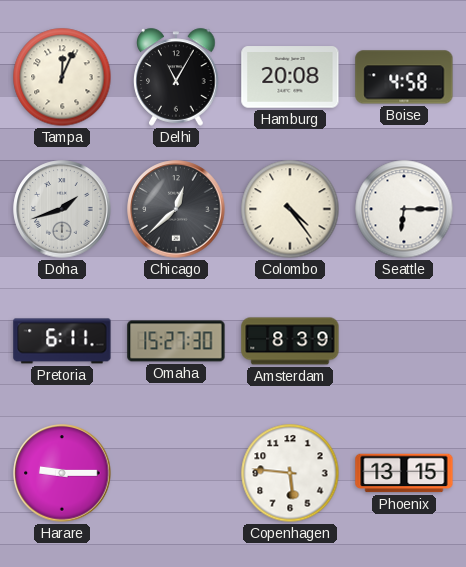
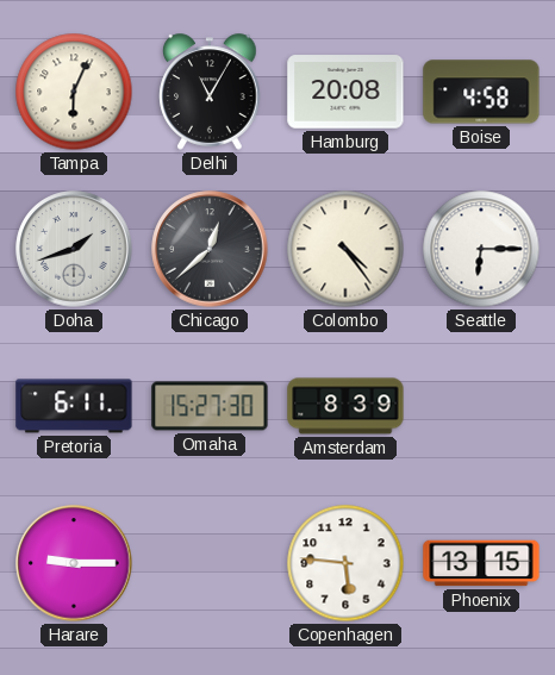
Tampa: 12:04 -> 6:04 (74, 92)
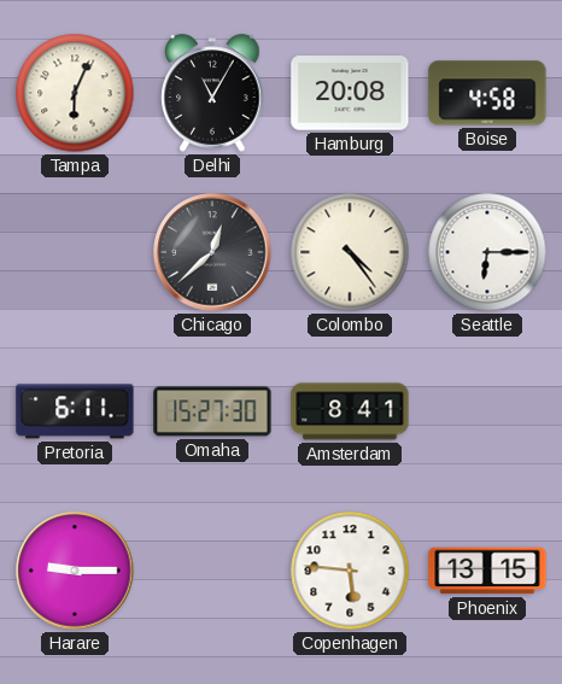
Doha: 1:42 -> none (74, 249)
Amsterdam: 8:39 -> 8:41 (350, 411)
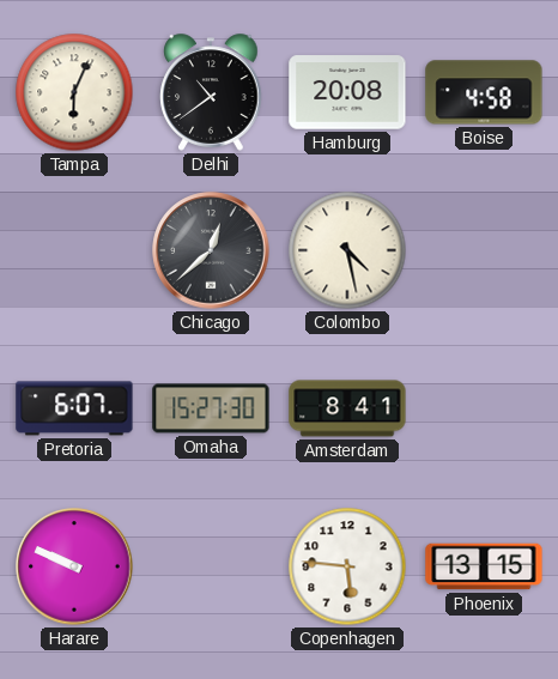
Delhi: 11:05 -> 10:39 (211, 92)
Colombo: 4:24 -> 4:28 (347, 250)
Seattle: 6:15 -> none (487, 252)
Pretoria: 6:11 -> 6:07 (74, 408)
Harare: 9:15 -> 9:49 (74, 566)
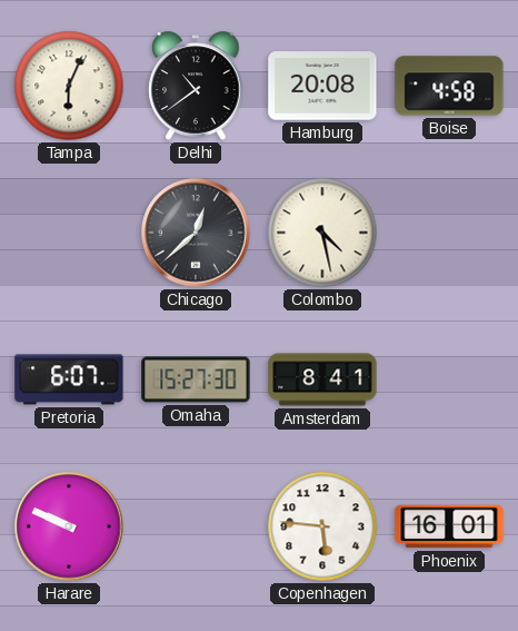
Phoenix: 13:15 -> 16:01 (449, 526)
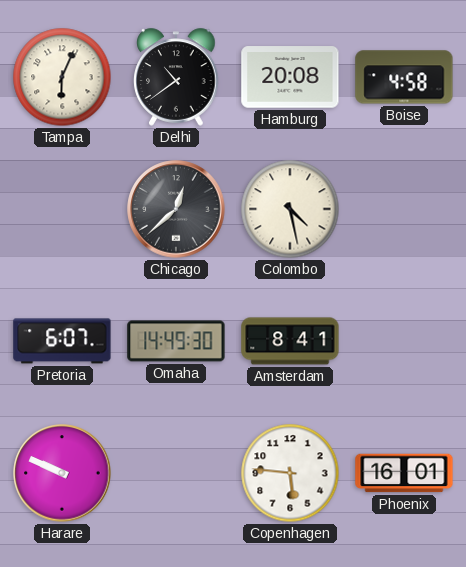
Omaha: 15:27 -> 14:49 (176, 341)
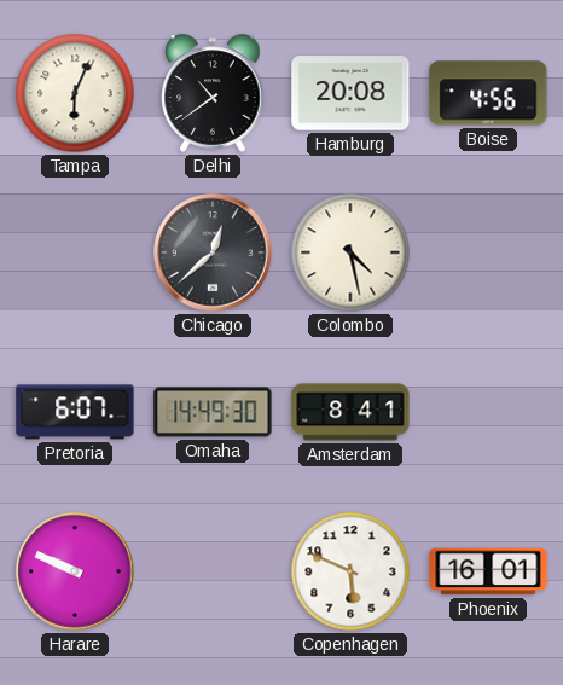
Boise: 4:58 -> 4:56 (488, 93)
Copenhagen: 5:46 -> 5:49 (350, 571)
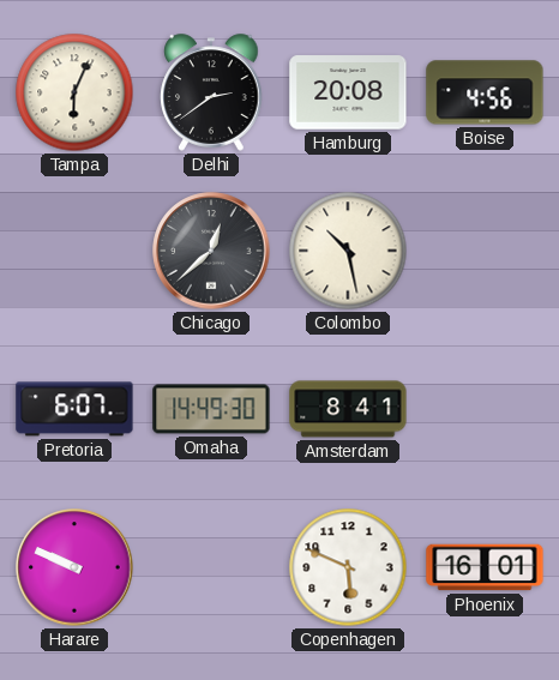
Delhi: 10:39 -> 2:39 (211, 92)
Colombo: 4:28 -> 10:28 (348, 251)
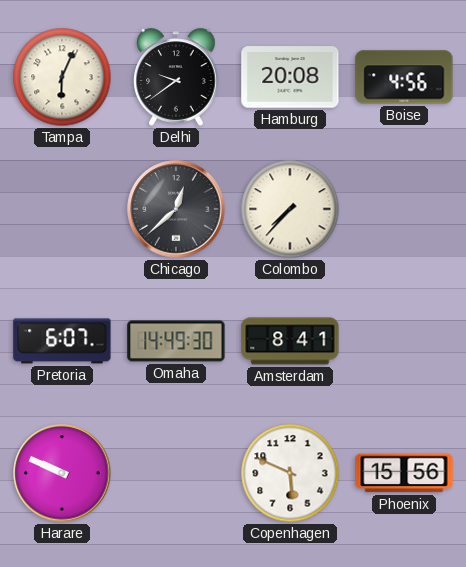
Delhi: 2:39 -> 9:39 (176, 77)
Colombo: 10:28 -> 7:37 (290, 209)
Phoenix: 16:01 -> 15:56 (404, 473)
